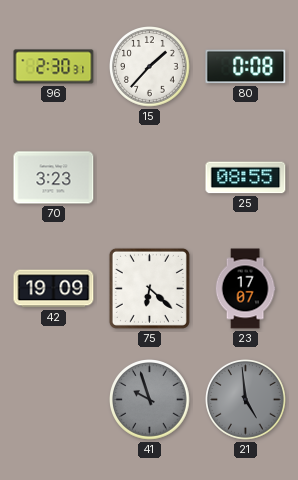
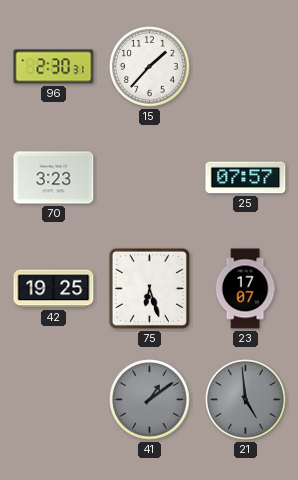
80: 0:08 -> none (246, 67)
25: 08:55 -> 07:57 (246, 178)
42: 19:09 -> 19:25 (54, 289)
75: 6:22 -> 6:27 (149, 288)
41: 9:57 -> 1:09 (150, 400)
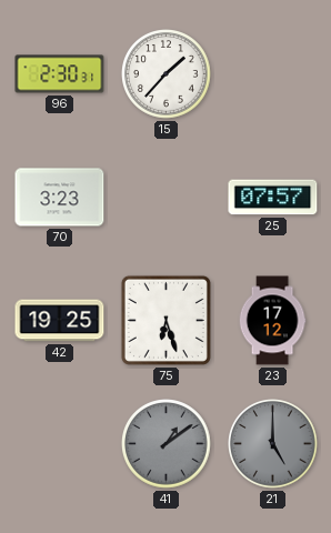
23: 17:07 -> 17:12 (272, 321)
21: 4:59 -> 5:00 (273, 444)
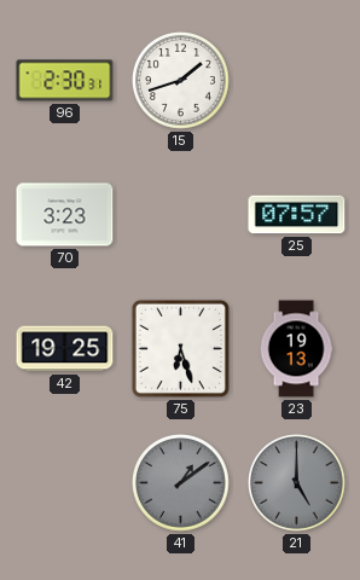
15: 1:37 -> 1:42 (181, 81)
23: 17:12 -> 19:13 (296, 349)
